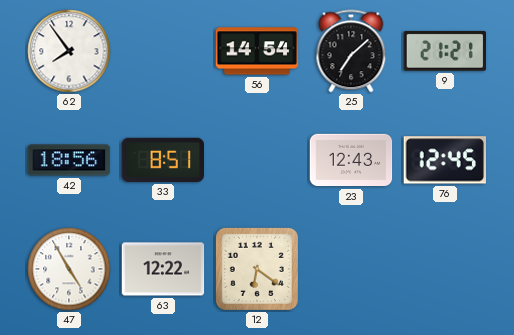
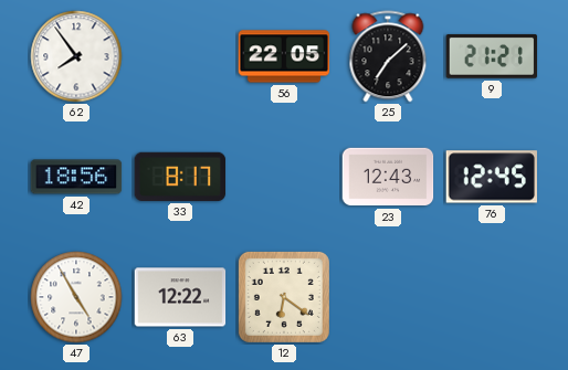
56: 14:54 -> 22:05 (284, 56)
33: 8:51 -> 8:17 (180, 177)
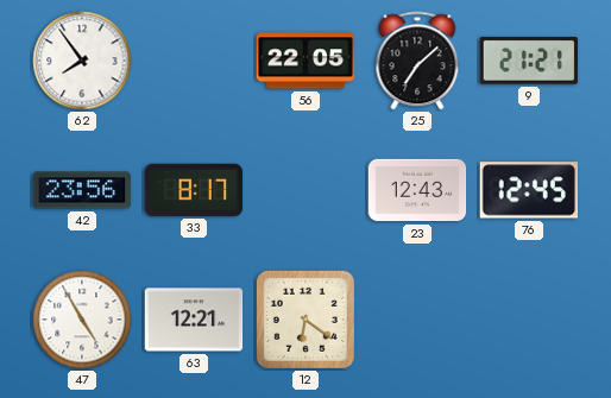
42: 18:56 -> 23:56 (82, 190)
63: 12:22 -> 12:21 (194, 320)
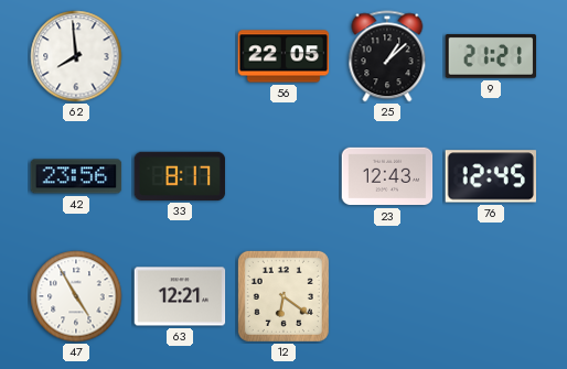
62: 7:54 -> 7:59 (76, 56)
25: 7:08 -> 1:08 (387, 56)
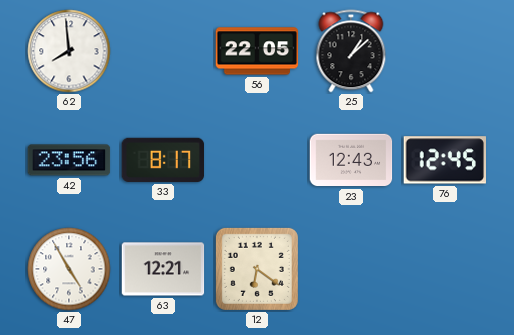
9: 21:21 -> none (491, 56)
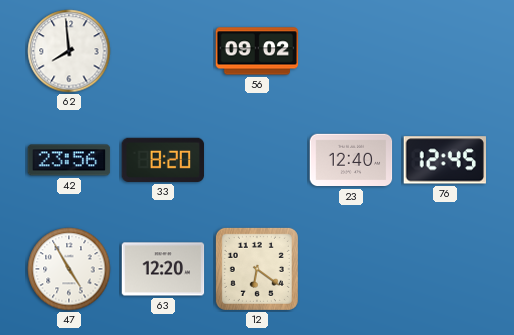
56: 22:05 -> 09:02 (257, 51)
25: 1:08 -> none (351, 51)
33: 8:17 -> 8:20 (163, 160)
23: 12:43 -> 12:40 (351, 160)
63: 12:21 -> 12:20 (163, 269)
